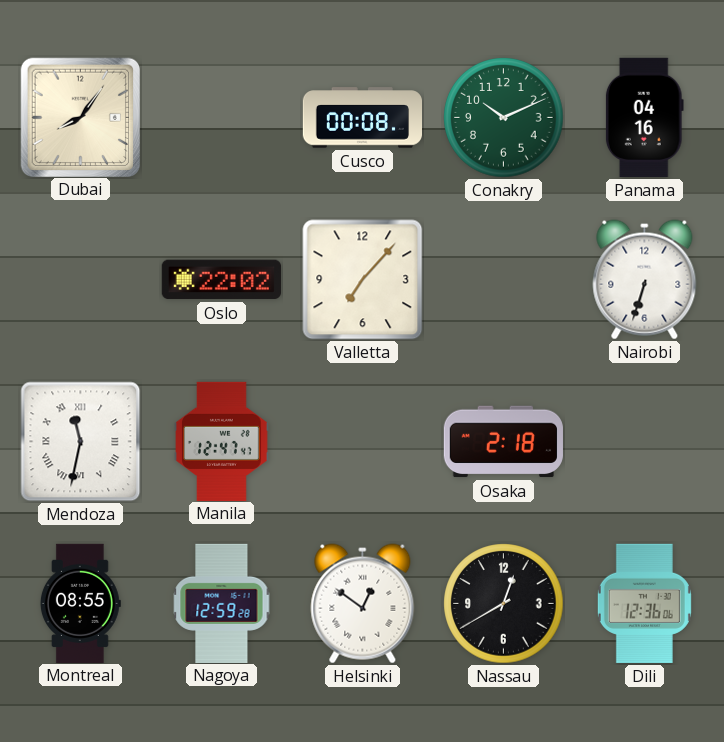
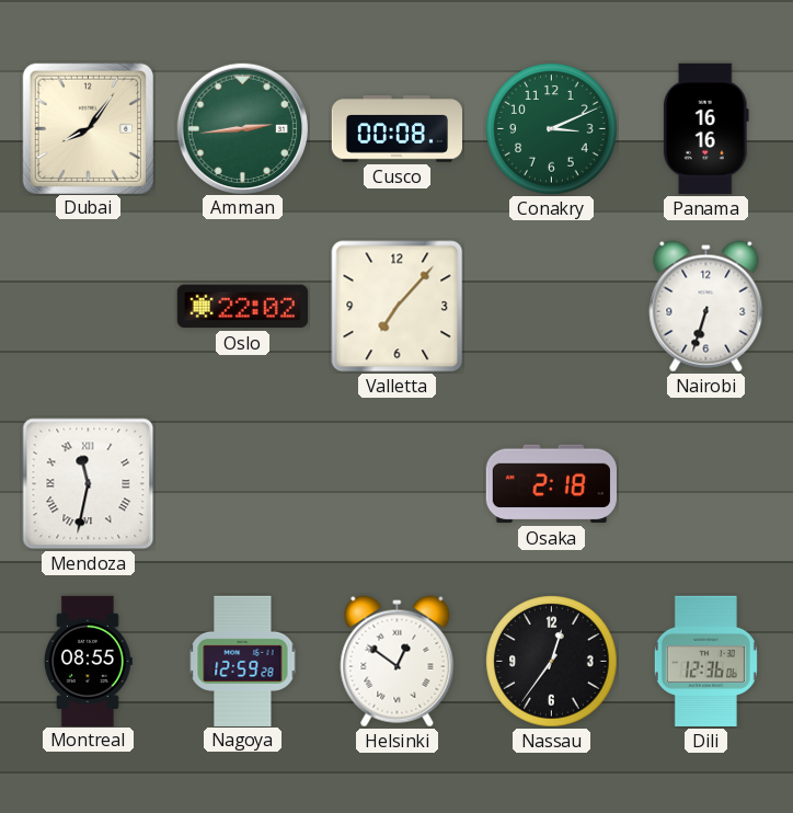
Amman: none -> 2:44 (242, 128)
Conakry: 10:11 -> 3:11 (552, 129)
Panama: 04:16 -> 16:16 (705, 128)
Manila: 12:47 -> none (222, 441)
Nassau: 12:40 -> 12:36 (552, 662)
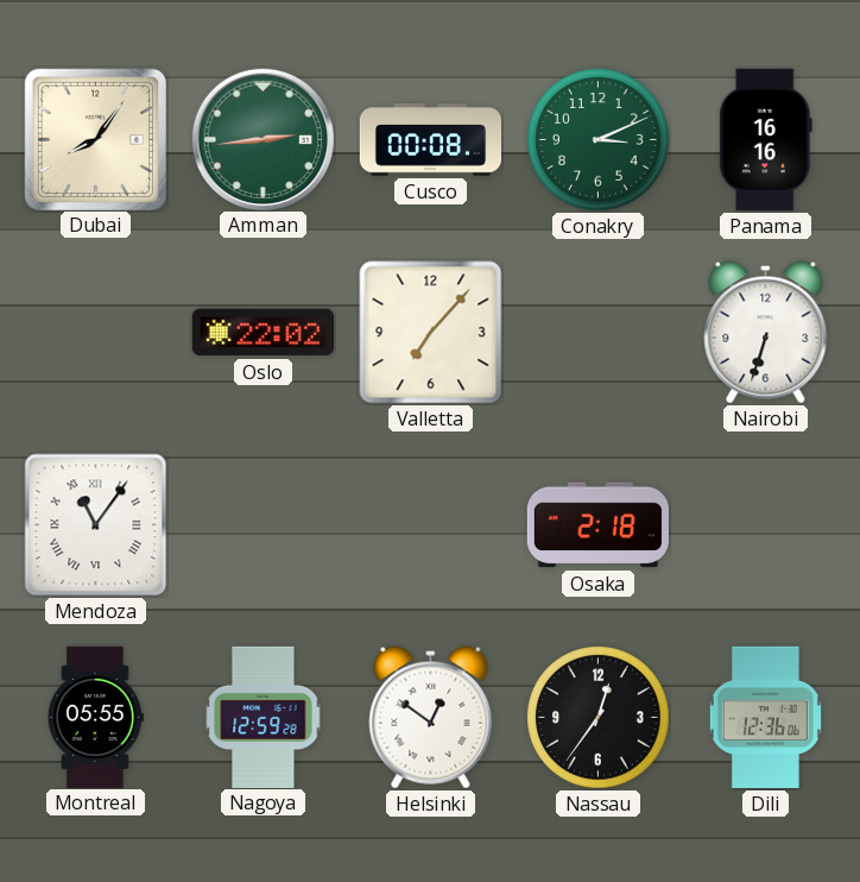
Mendoza: 11:32 -> 11:06 (96, 525)
Montreal: 08:55 -> 05:55 (95, 717)
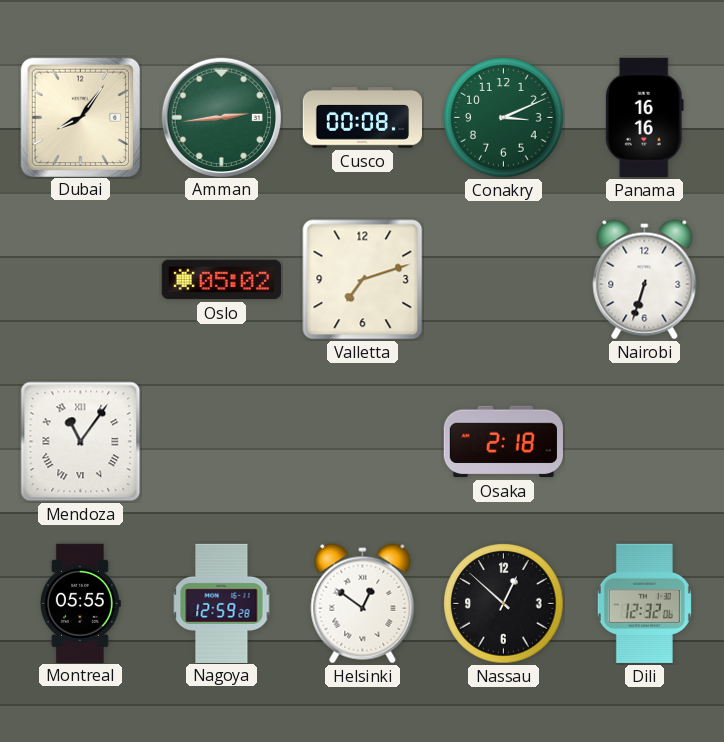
Oslo: 22:02 -> 05:02 (221, 280)
Valletta: 7:07 -> 7:12 (363, 280)
Nassau: 12:36 -> 12:52 (504, 604)
Dili: 12:36 -> 12:32 (644, 603)
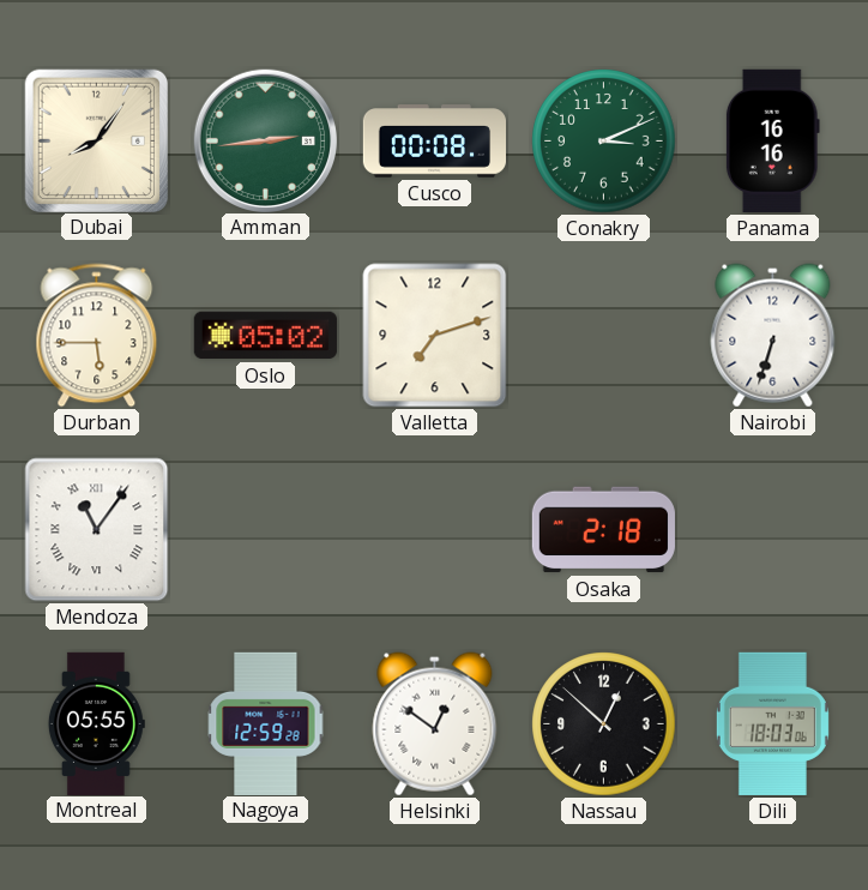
Durban: none -> 5:45 (97, 336)
Dili: 12:32 -> 18:03 (772, 723)
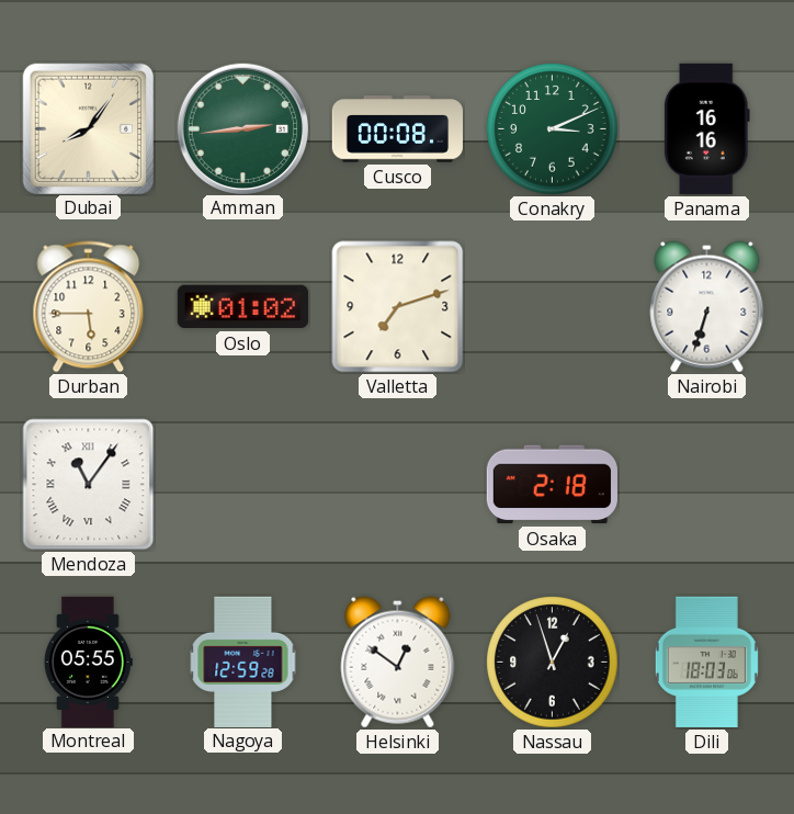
Oslo: 05:02 -> 01:02 (242, 307)
Nassau: 12:52 -> 12:57 (553, 663)
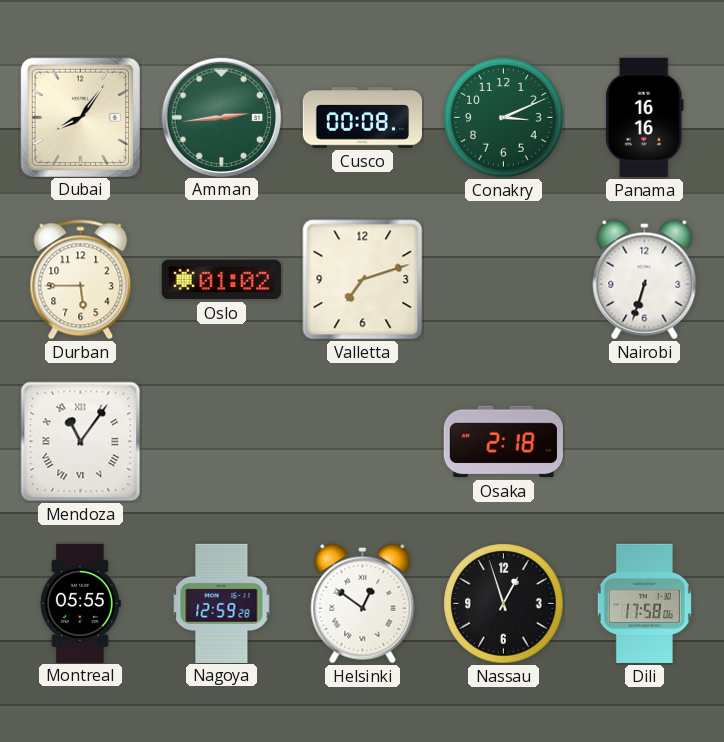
Dili: 18:03 -> 17:58 (644, 603)
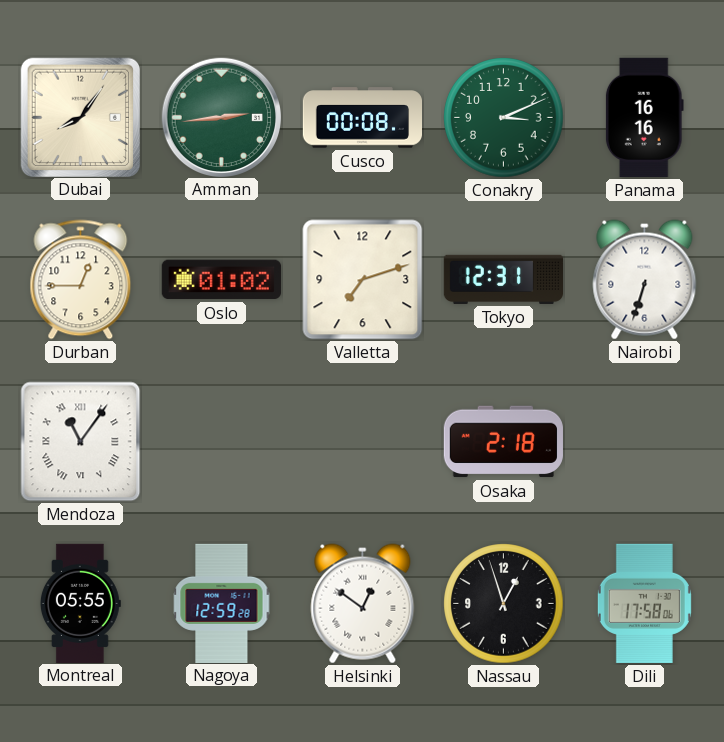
Durban: 5:45 -> 12:45 (81, 280)
Tokyo: none -> 12:31 (503, 279)
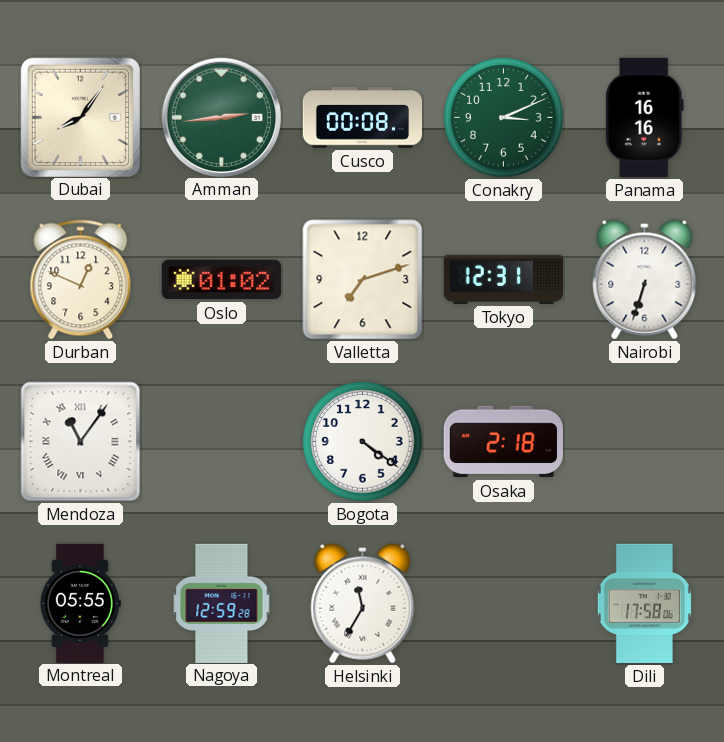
Durban: 12:45 -> 12:49 (81, 280)
Bogota: none -> 4:21 (363, 442)
Helsinki: 12:51 -> 11:35 (363, 604)
Nassau: 12:57 -> none (504, 604)
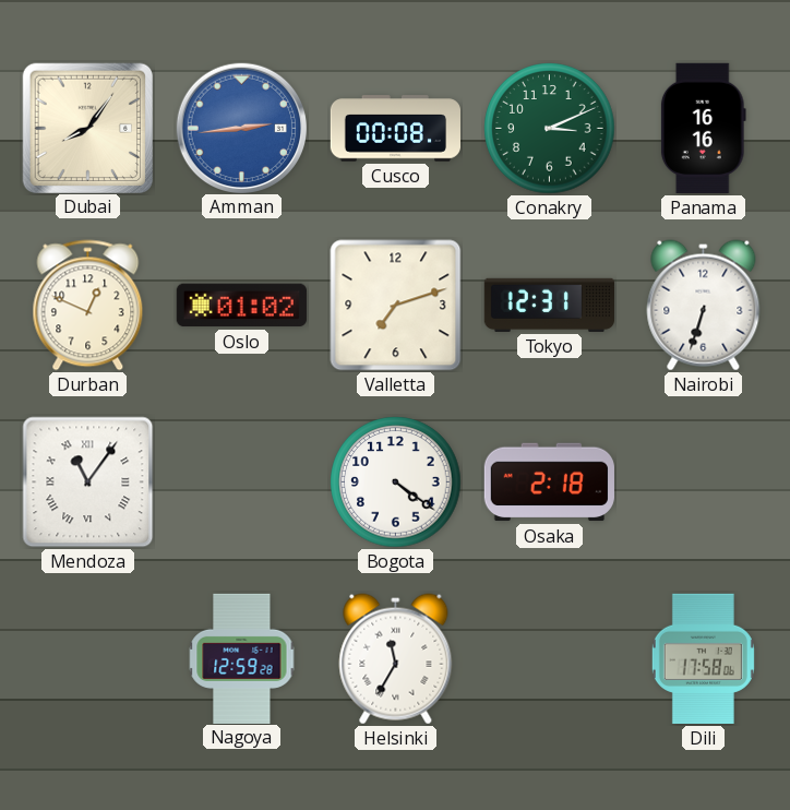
Amman dial: green -> blue (241, 128)
Montreal: 05:55 -> none (80, 603)
